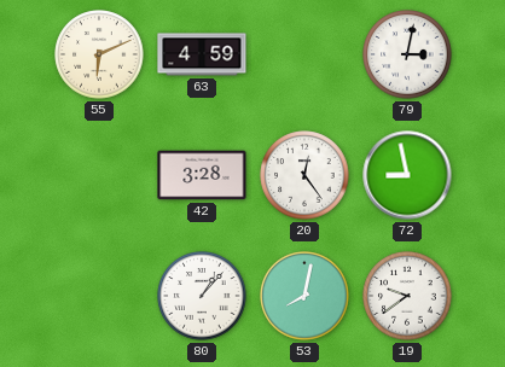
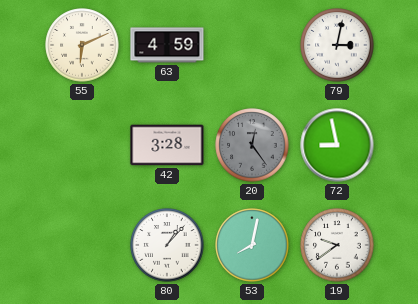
20 dial: white -> grey (252, 145)
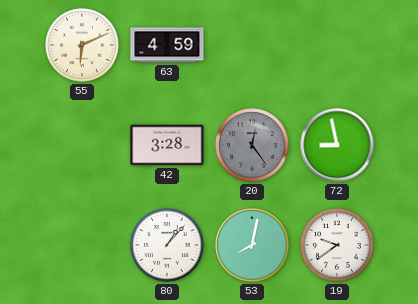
79: 3:02 -> none (337, 45)
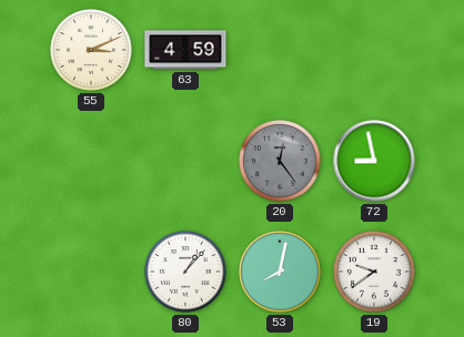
55: 6:11 -> 3:11 (91, 50)
42: 3:28 -> none (167, 145)
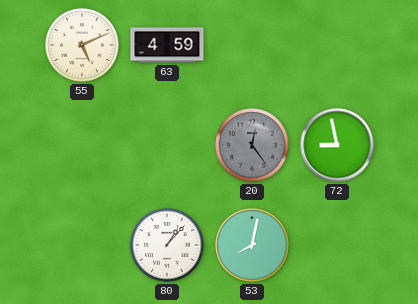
55: 3:11 -> 5:11 (82, 45)
19: 9:39 -> none (374, 272)
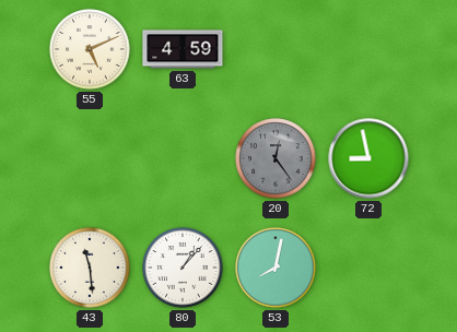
43: none -> 11:29 (90, 268)
